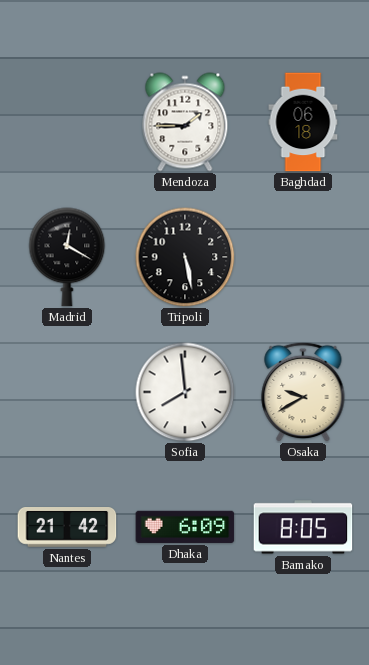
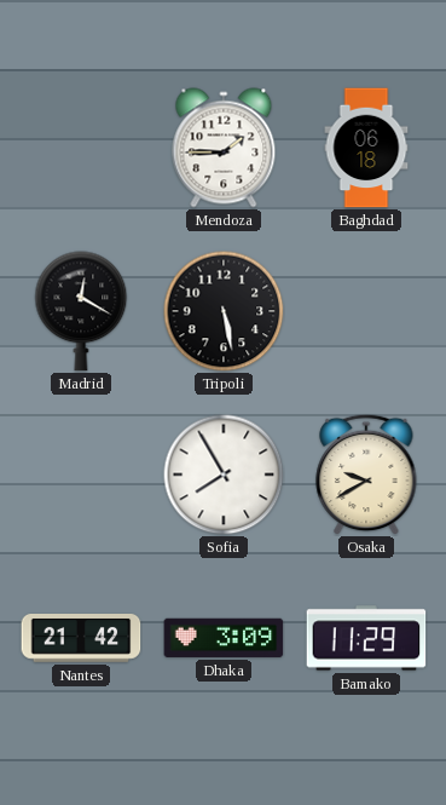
Sofia: 7:59 -> 7:55 (224, 475)
Dhaka: 6:09 -> 3:09 (224, 638)
Bamako: 8:05 -> 11:29 (366, 638)
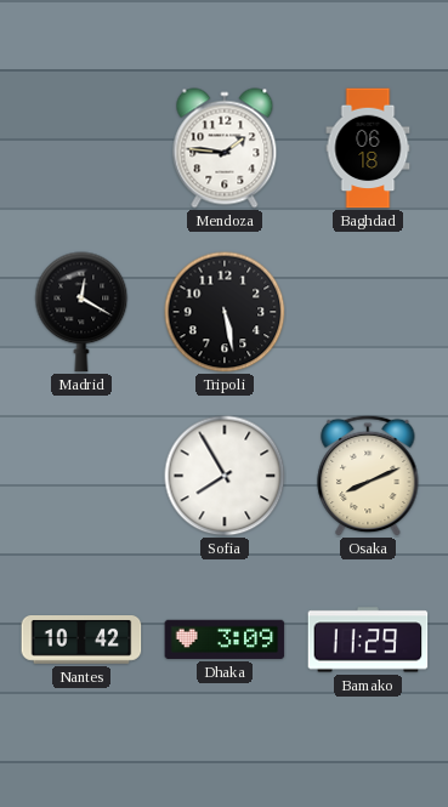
Mendoza: 1:45 -> 1:46 (225, 148)
Osaka: 9:40 -> 8:11 (368, 476)
Nantes: 21:42 -> 10:42 (81, 641)
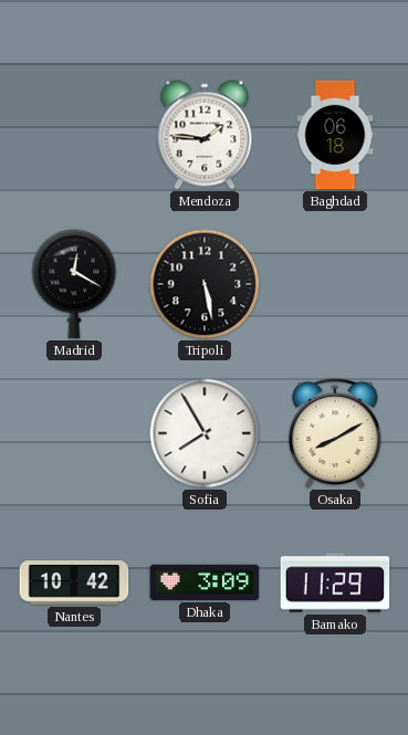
Osaka: 8:11 -> 8:10 (335, 433)
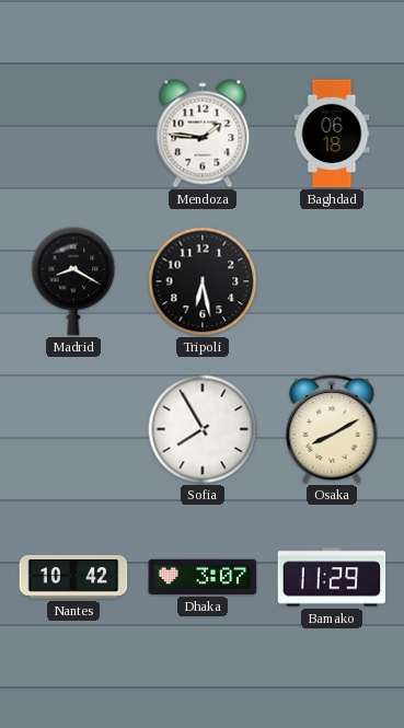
Madrid: 12:20 -> 8:20 (73, 281)
Tripoli: 5:28 -> 6:28 (203, 281)
Dhaka: 3:09 -> 3:07 (203, 577)
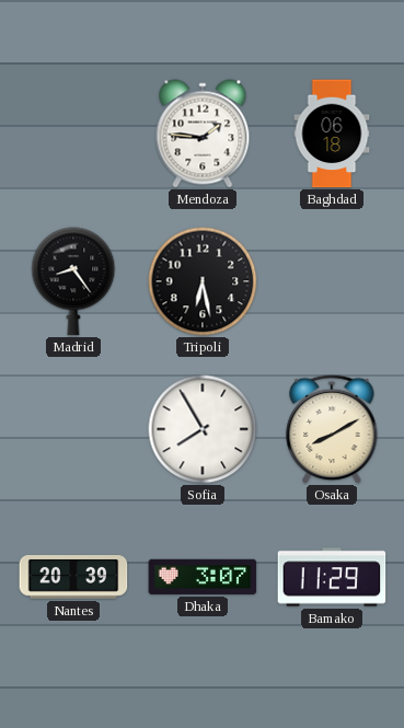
Madrid: 8:20 -> 8:24 (73, 281)
Nantes: 10:42 -> 20:39 (73, 578)
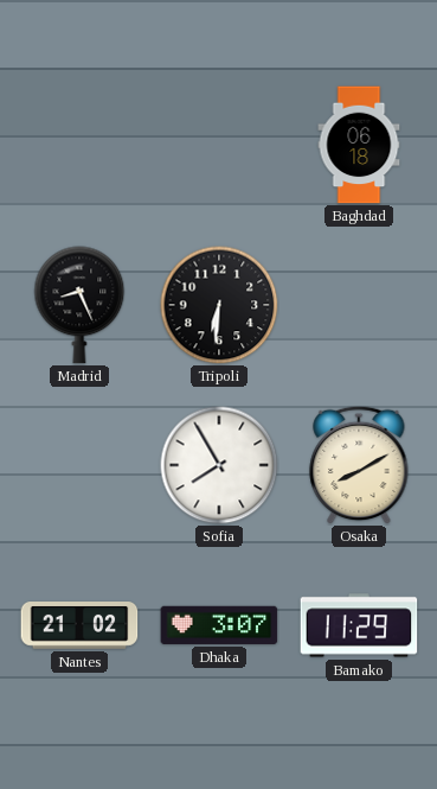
Mendoza: 1:46 -> none (203, 134)
Madrid: 8:24 -> 8:26 (79, 305)
Tripoli: 6:28 -> 6:31 (219, 305)
Nantes: 20:39 -> 21:02 (79, 626)
